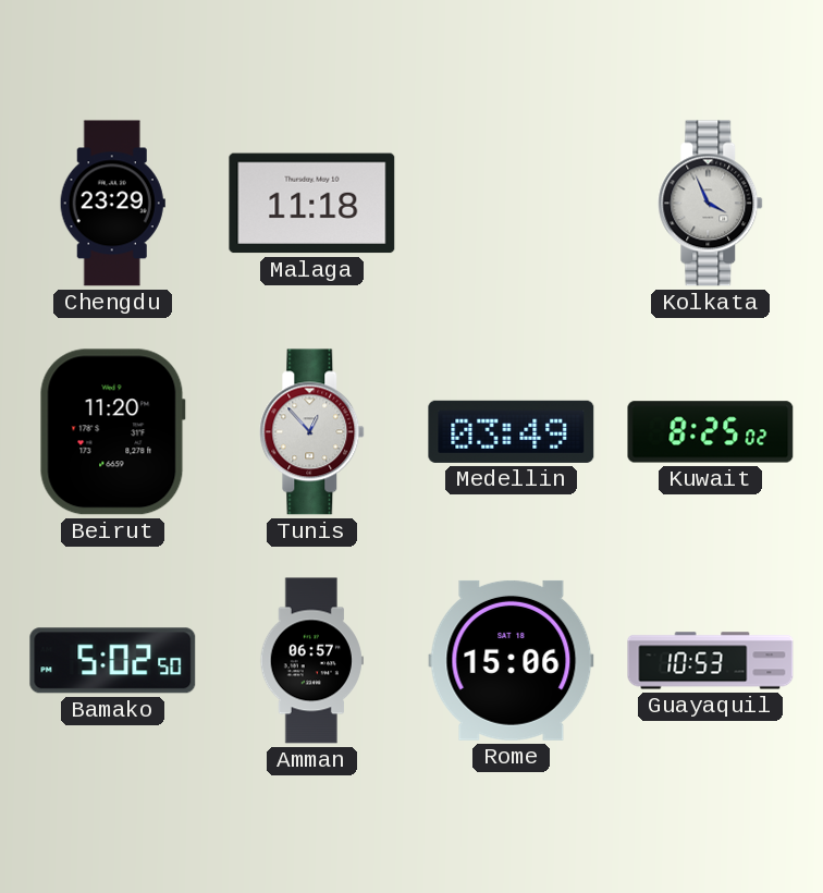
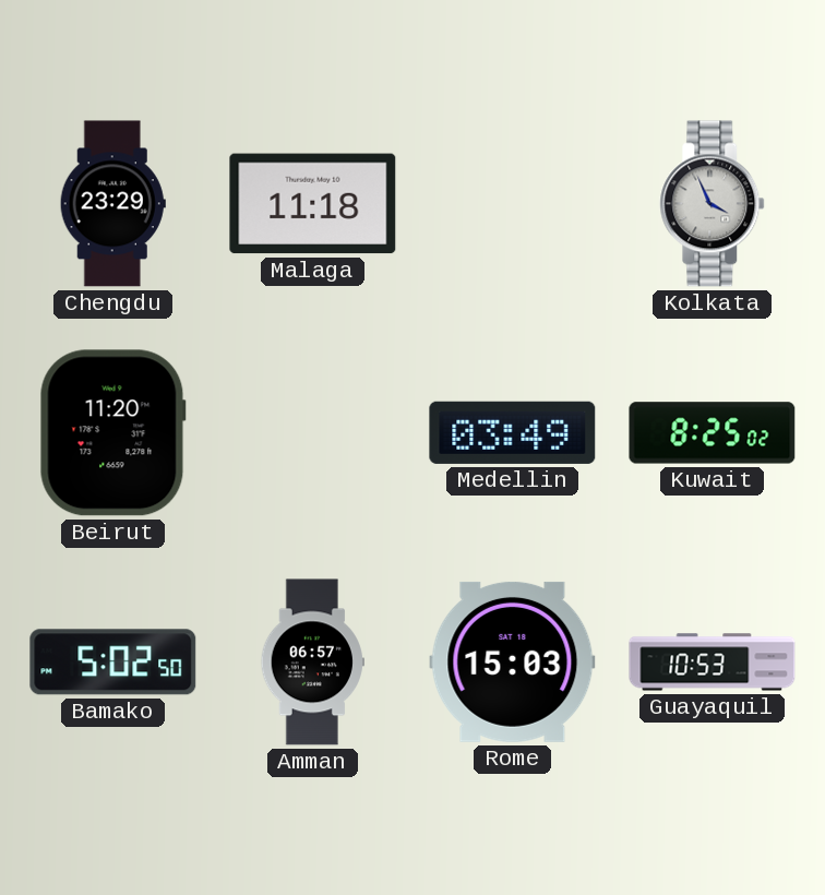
Tunis: 12:53 -> none (312, 432)
Rome: 15:06 -> 15:03 (513, 661)
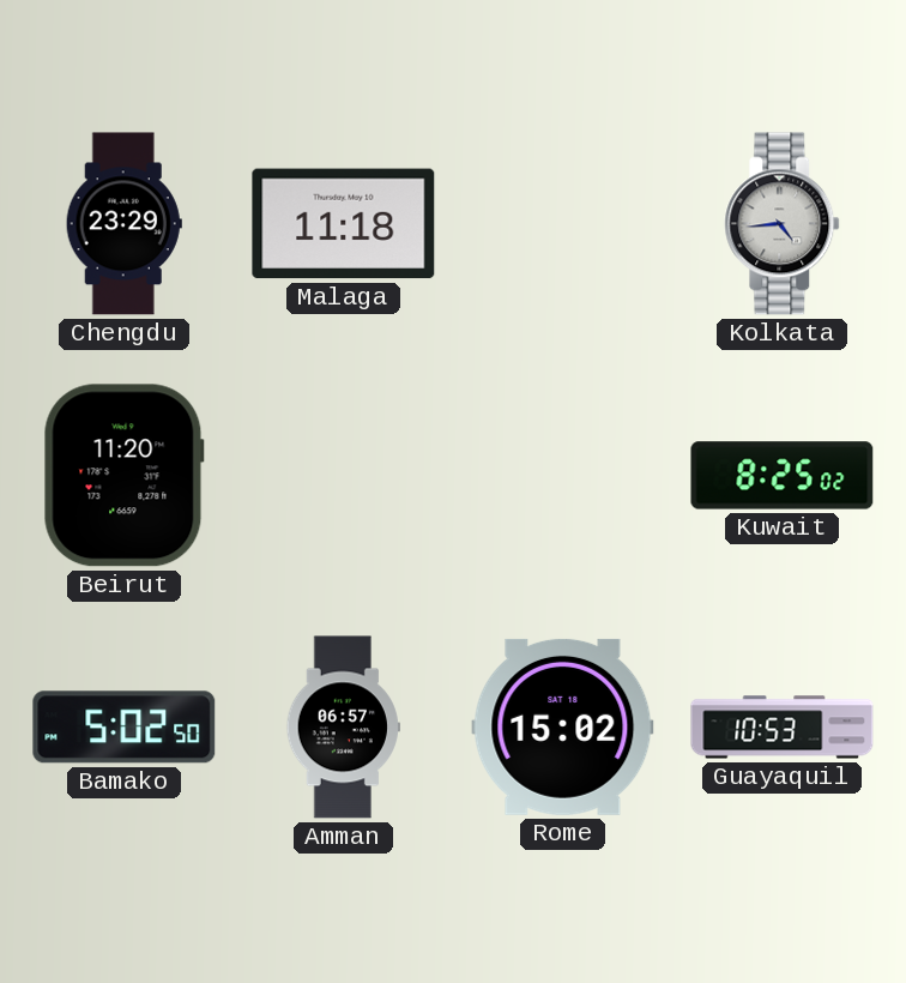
Kolkata: 3:56 -> 4:44 (783, 224)
Medellin: 03:49 -> none (513, 432)
Rome: 15:03 -> 15:02 (563, 726)
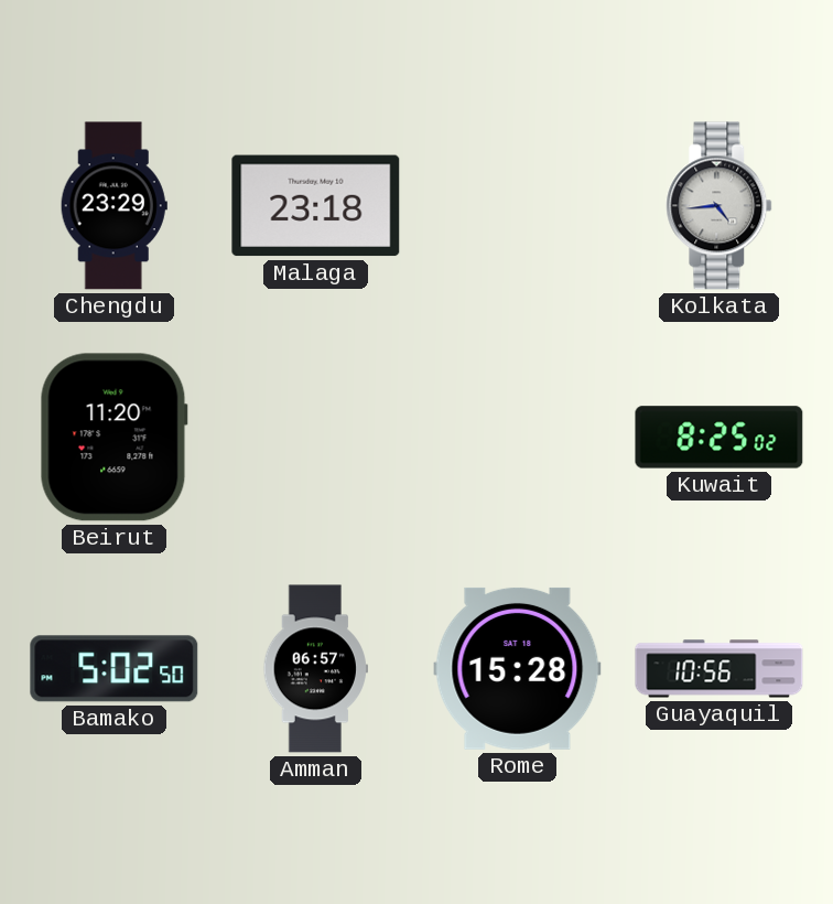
Malaga: 11:18 -> 23:18 (316, 206)
Rome: 15:02 -> 15:28 (518, 668)
Guayaquil: 10:53 -> 10:56 (720, 669)
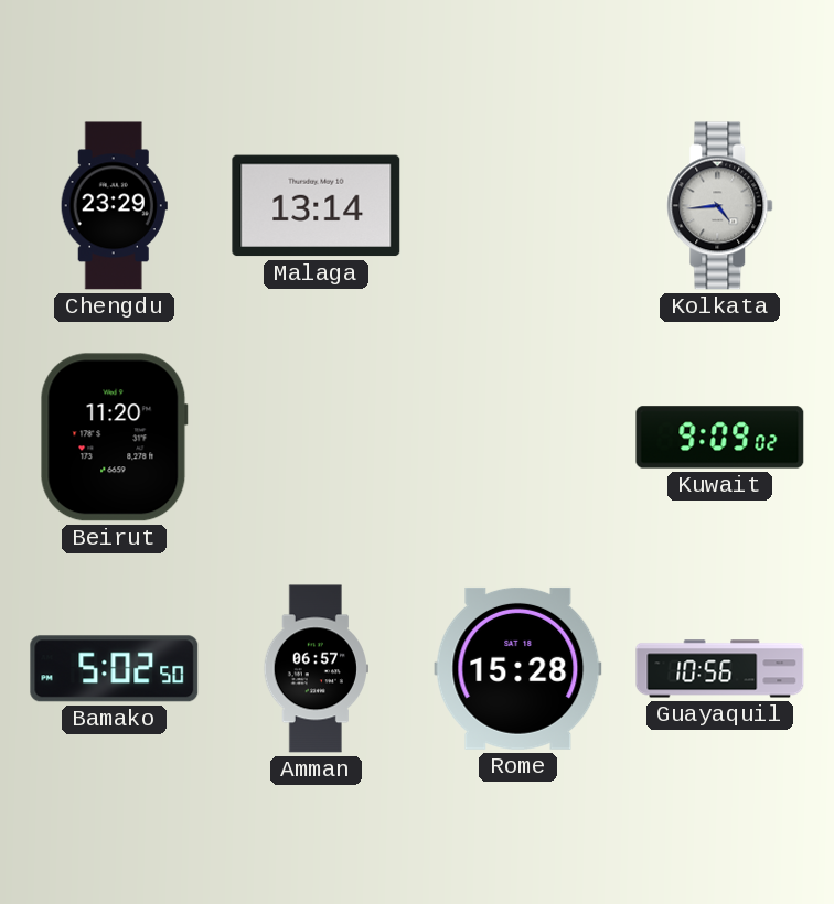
Malaga: 23:18 -> 13:14 (317, 206)
Kuwait: 8:25 -> 9:09 (720, 438)
